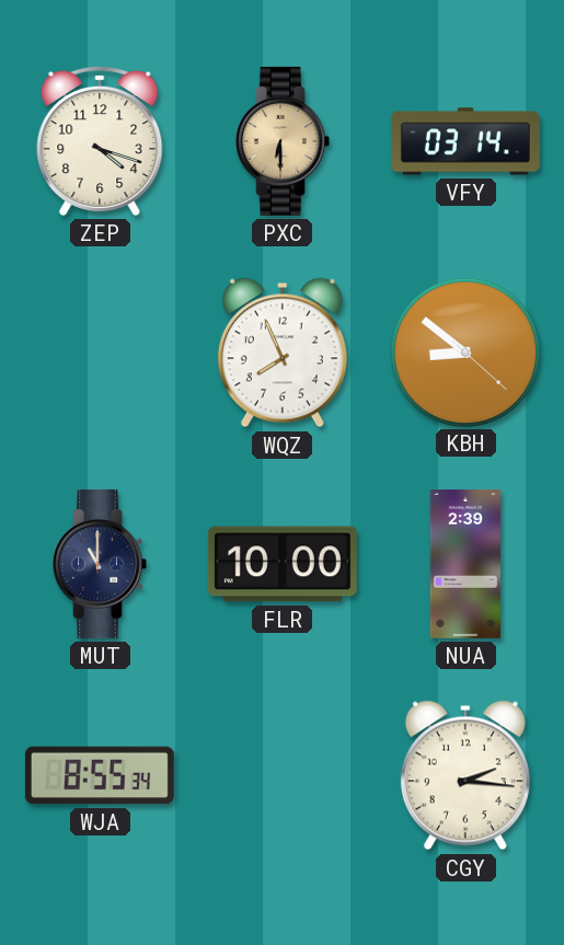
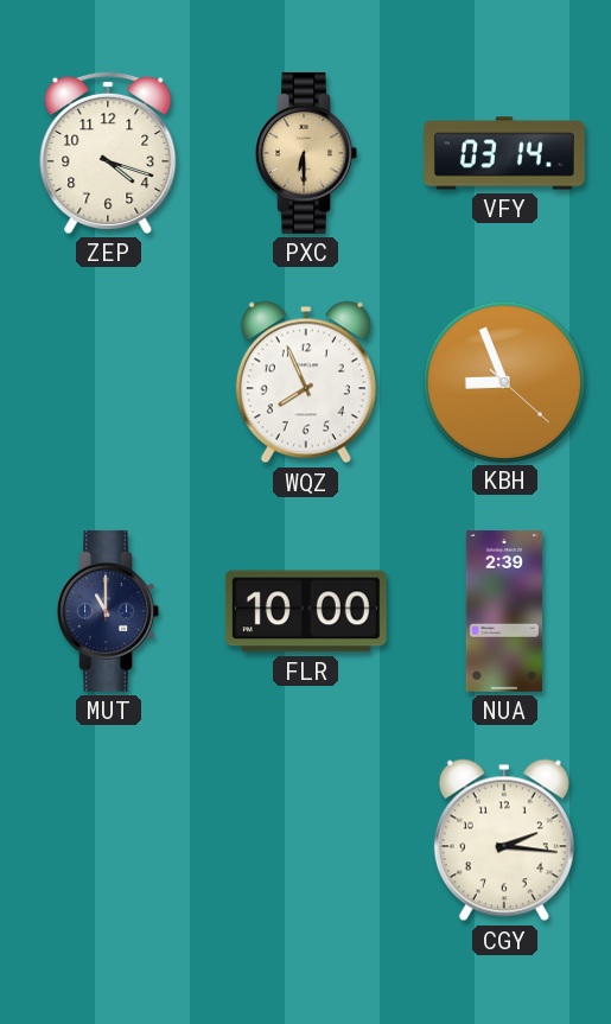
KBH: 8:51 -> 8:56 (503, 381)
WJA: 8:55 -> none (100, 775)
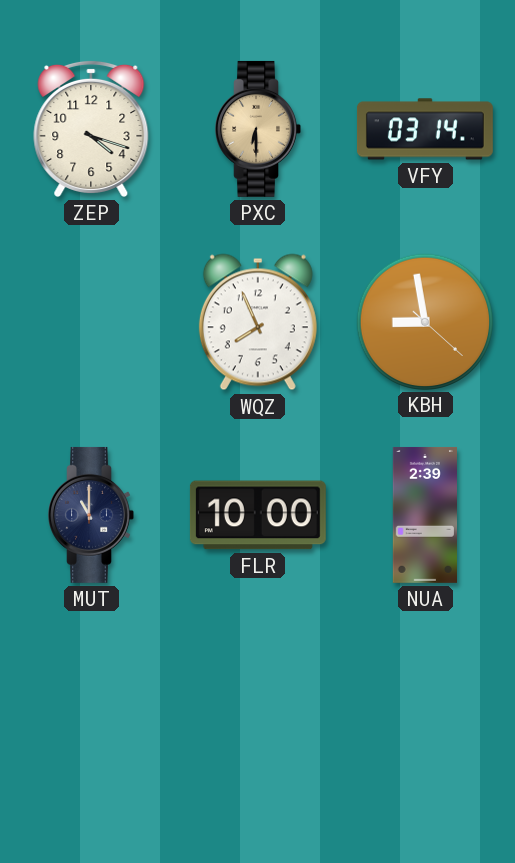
KBH: 8:56 -> 8:58 (424, 321)
CGY: 2:16 -> none (504, 840)
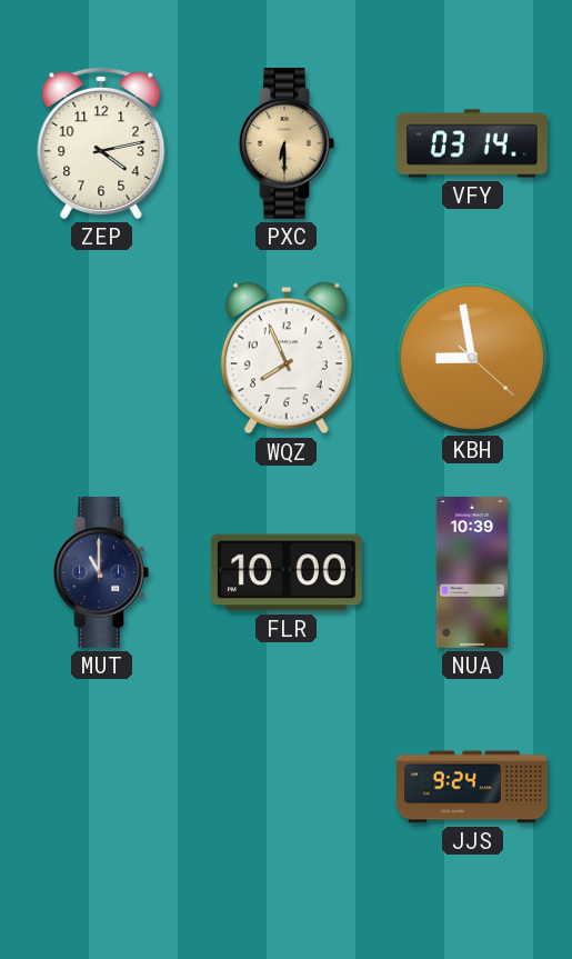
ZEP: 4:18 -> 4:13 (101, 142)
NUA: 2:39 -> 10:39 (471, 572)
JJS: none -> 9:24 (473, 787)
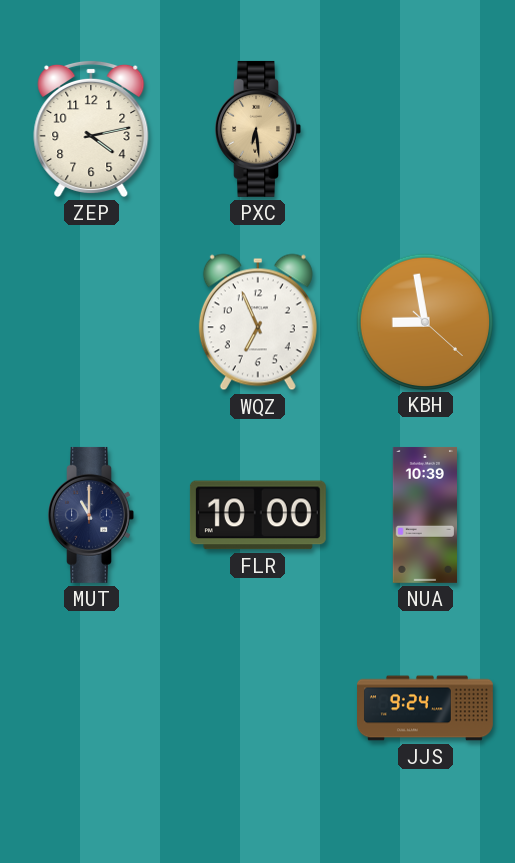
PXC: 6:30 -> 6:29 (258, 129)
VFY: 03:14 -> none (472, 143)
WQZ: 7:56 -> 6:56 (258, 322)
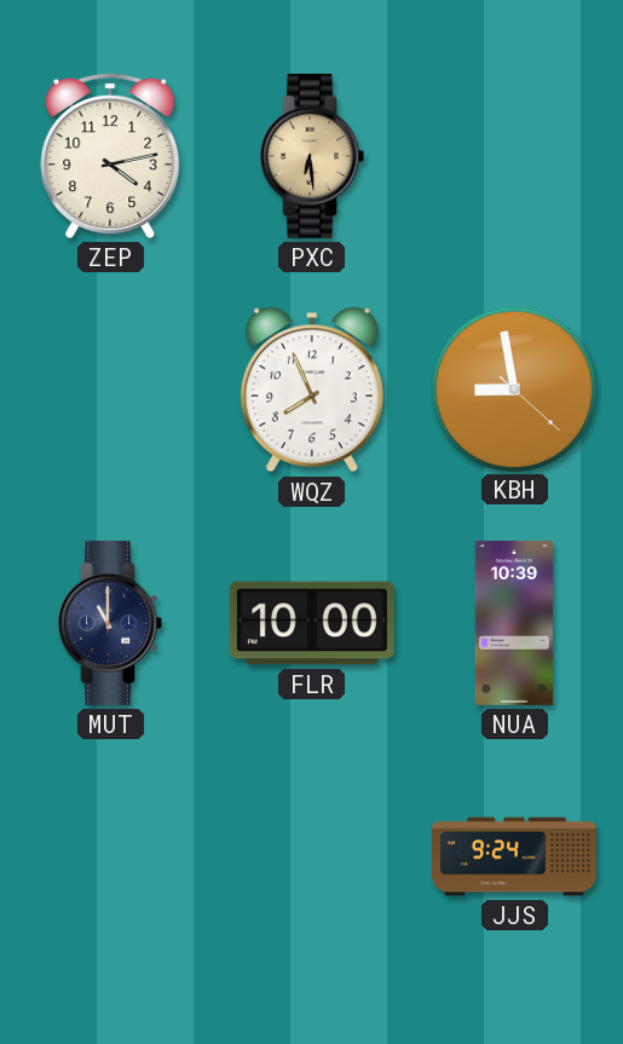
WQZ: 6:56 -> 7:56 (312, 390)
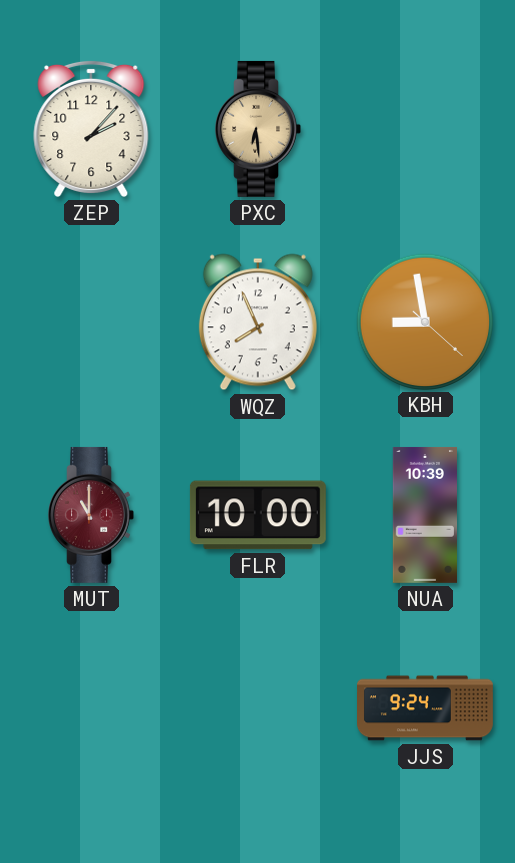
ZEP: 4:13 -> 2:07 (91, 128)
MUT dial: navy -> burgundy (91, 515)
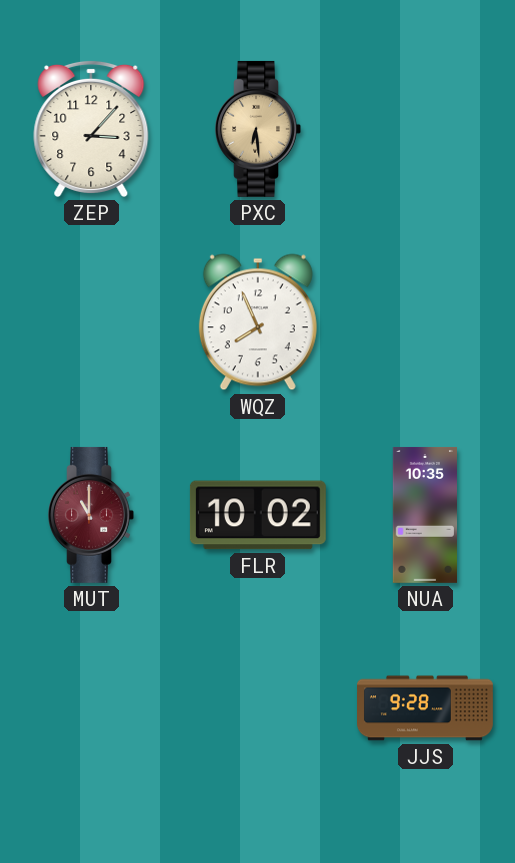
ZEP: 2:07 -> 3:07 (91, 128)
KBH: 8:58 -> none (424, 321)
FLR: 10:00 -> 10:02 (258, 515)
NUA: 10:39 -> 10:35 (424, 515)
JJS: 9:24 -> 9:28 (426, 708)
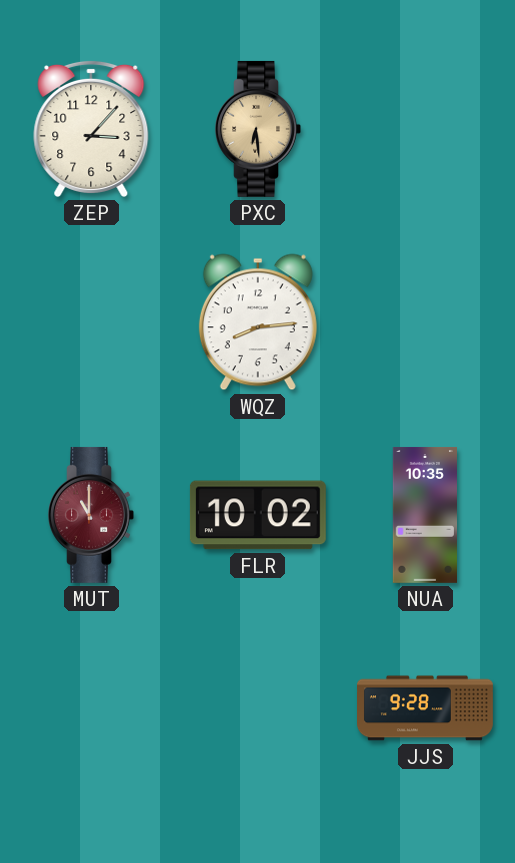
WQZ: 7:56 -> 8:14 (258, 322)
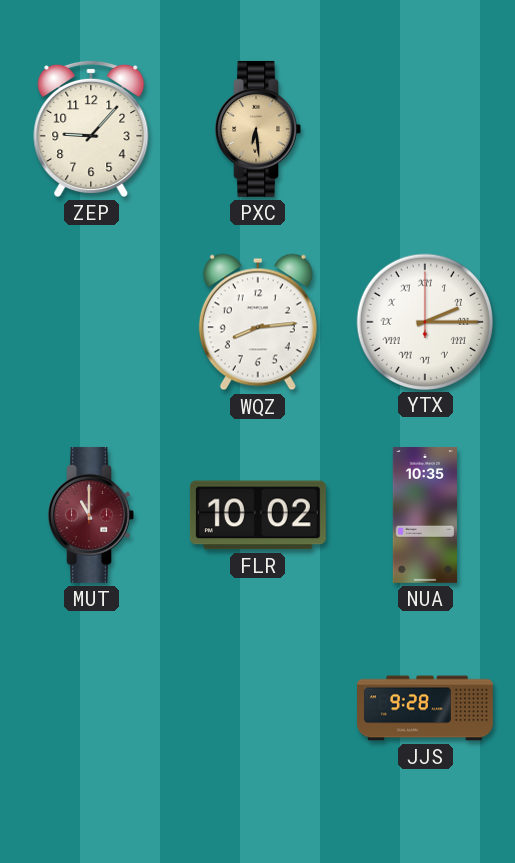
ZEP: 3:07 -> 9:07 (91, 128)
YTX: none -> 2:15 (424, 321)
